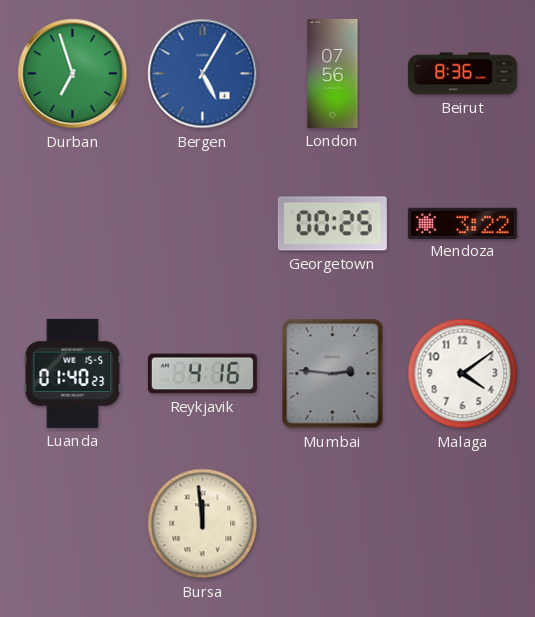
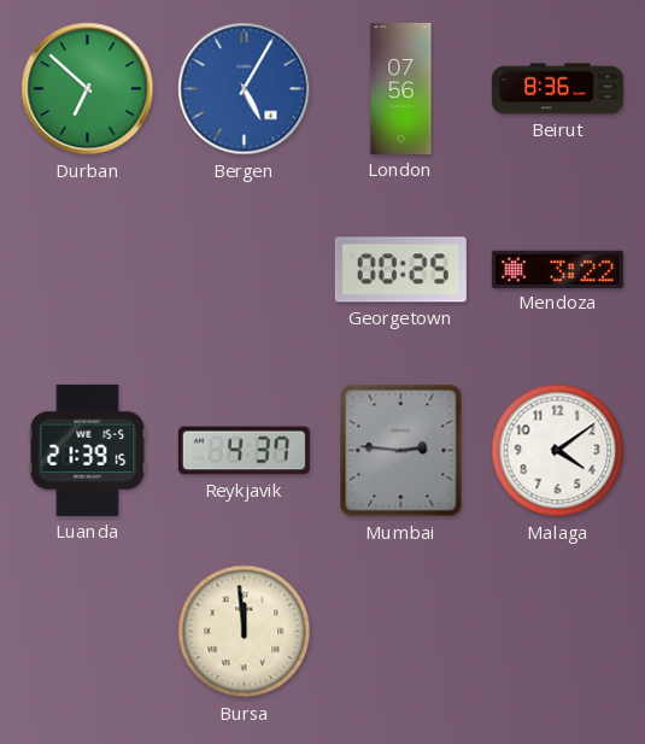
Durban: 6:57 -> 6:52 (88, 89)
Luanda: 01:40 -> 21:39 (88, 450)
Reykjavik: 4:16 -> 4:37 (244, 451)
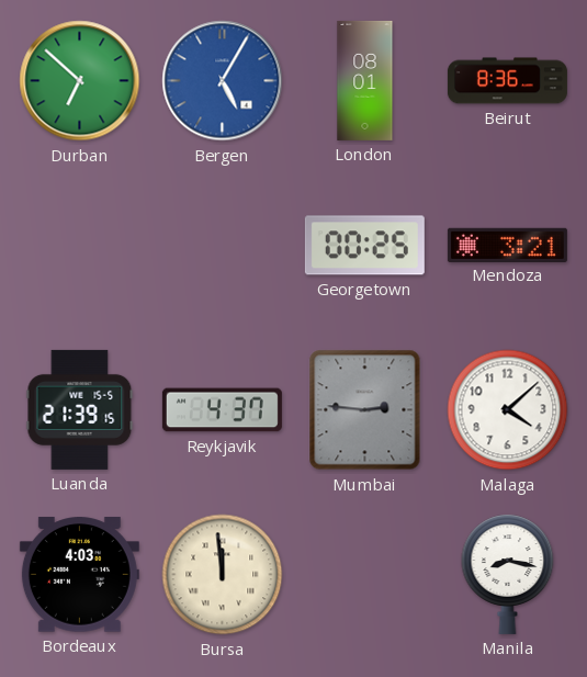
London: 07:56 -> 08:01 (365, 80)
Mendoza: 3:22 -> 3:21 (507, 245)
Malaga: 4:09 -> 4:08 (508, 410)
Bordeaux: none -> 4:03 (79, 575)
Manila: none -> 8:17 (508, 574)
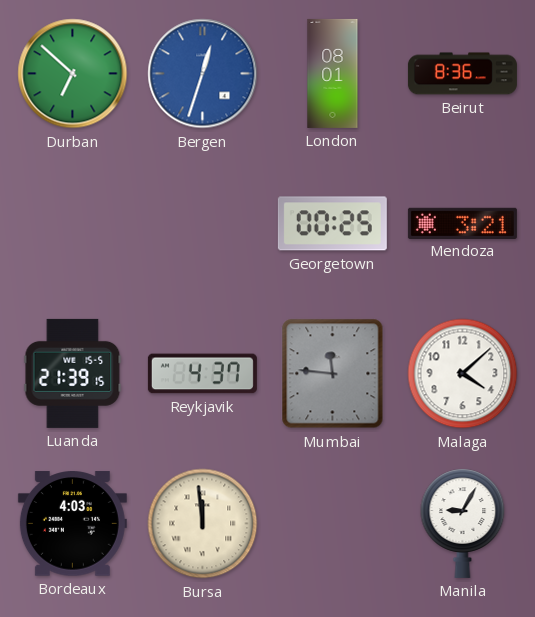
Bergen: 5:05 -> 12:33 (203, 74)
Mumbai: 2:46 -> 11:46 (333, 374)
Manila: 8:17 -> 9:05 (463, 523)
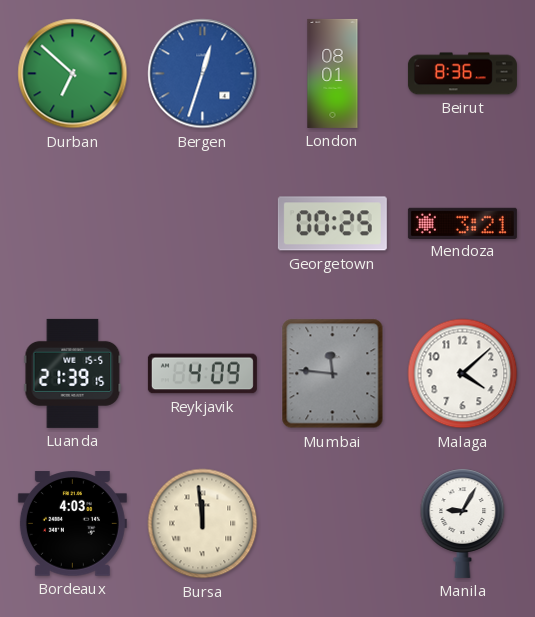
Reykjavik: 4:37 -> 4:09 (202, 374)
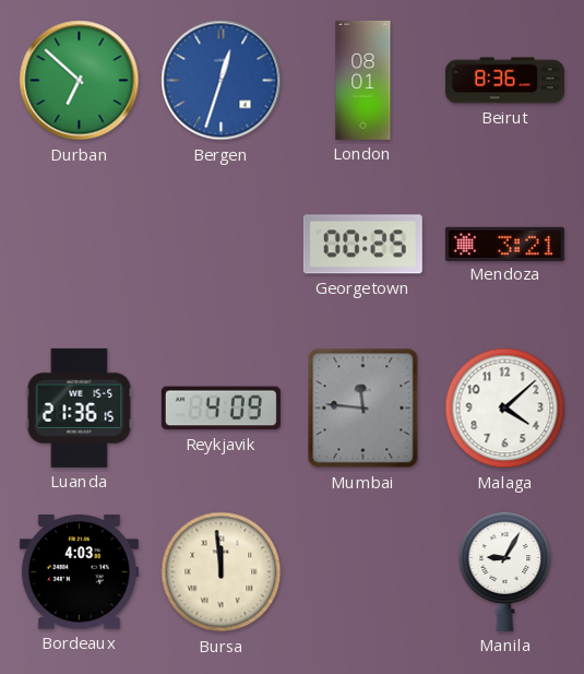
Luanda: 21:39 -> 21:36 (80, 407)
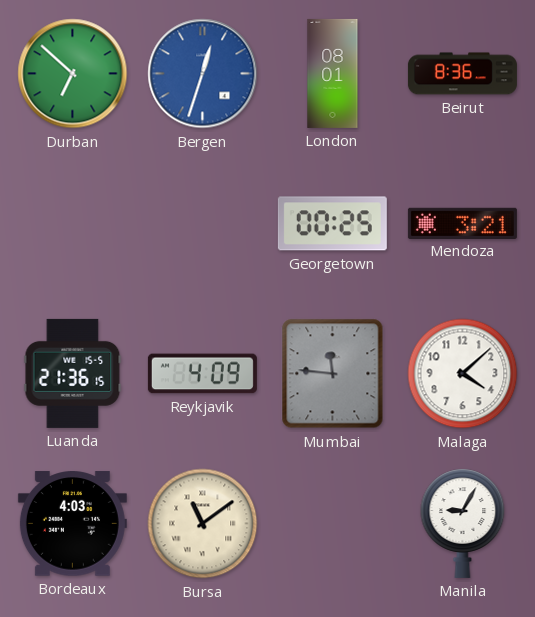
Bursa: 11:59 -> 11:09 (203, 524)
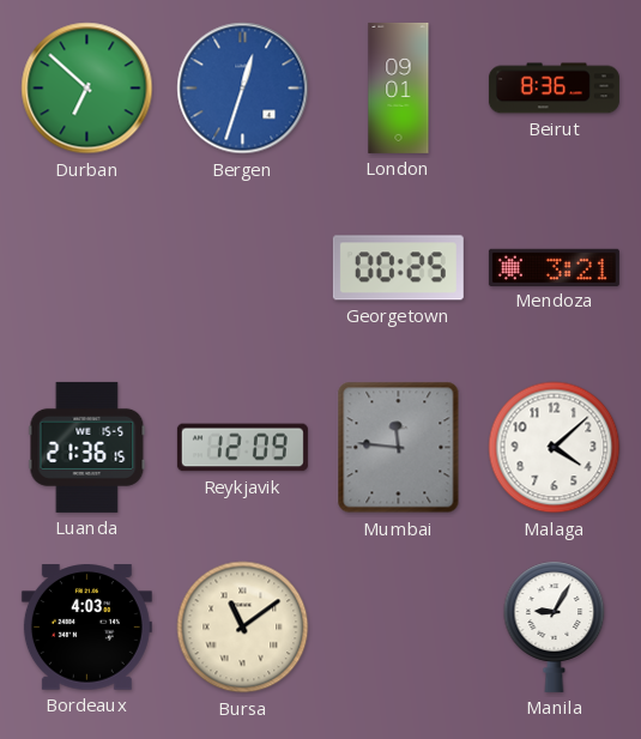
London: 08:01 -> 09:01 (399, 87)
Reykjavik: 4:09 -> 12:09 (242, 448)
